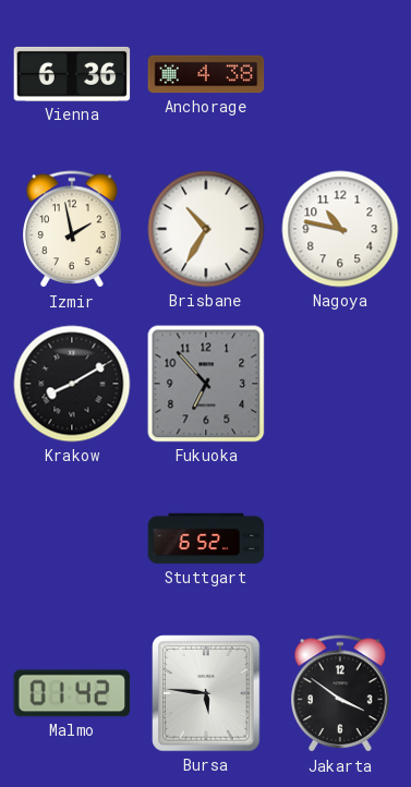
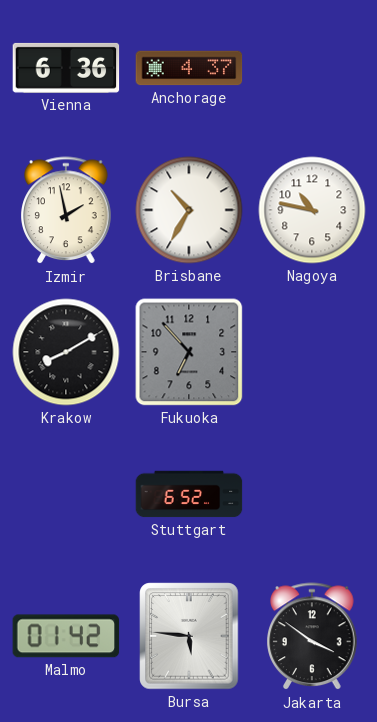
Anchorage: 4:38 -> 4:37 (189, 68)
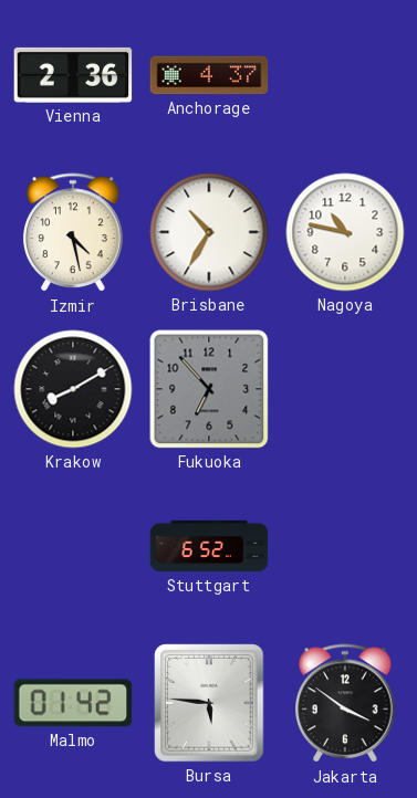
Vienna: 6:36 -> 2:36 (73, 75)
Izmir: 1:58 -> 4:28 (73, 233)
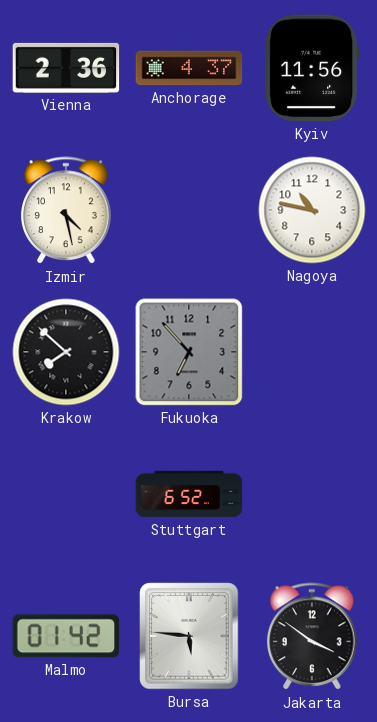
Kyiv: none -> 11:56 (312, 68)
Brisbane: 10:35 -> none (209, 232)
Krakow: 8:10 -> 7:52 (66, 352)
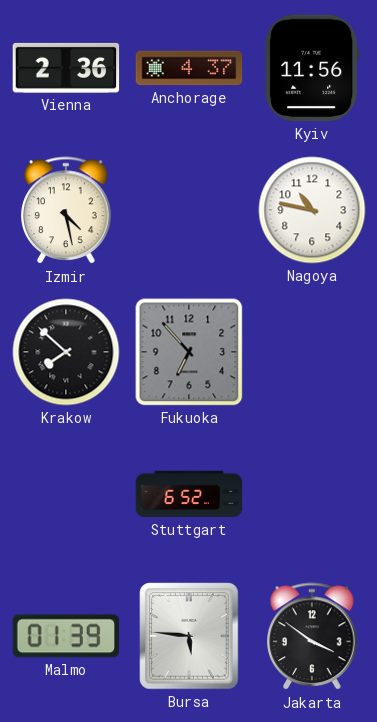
Malmo: 01:42 -> 01:39 (66, 636)
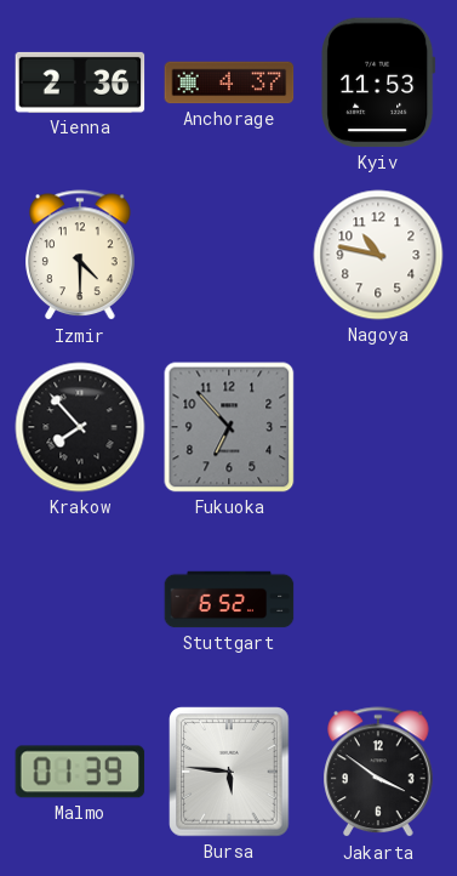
Kyiv: 11:56 -> 11:53 (378, 83)
Izmir: 4:28 -> 4:30 (80, 256)
Krakow: 7:52 -> 7:53 (80, 427)
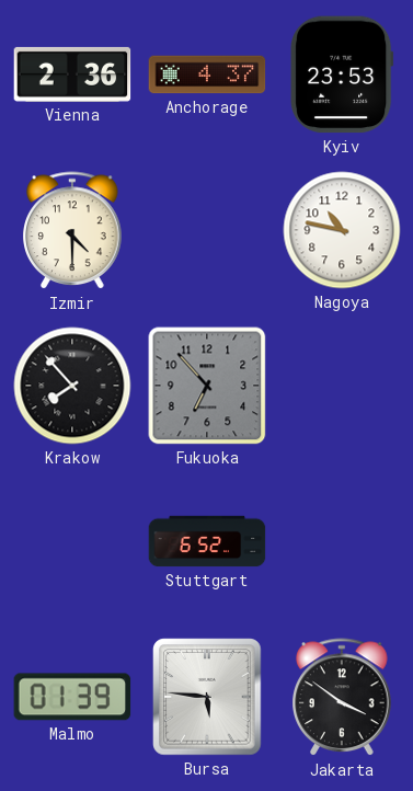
Kyiv: 11:53 -> 23:53 (342, 74)
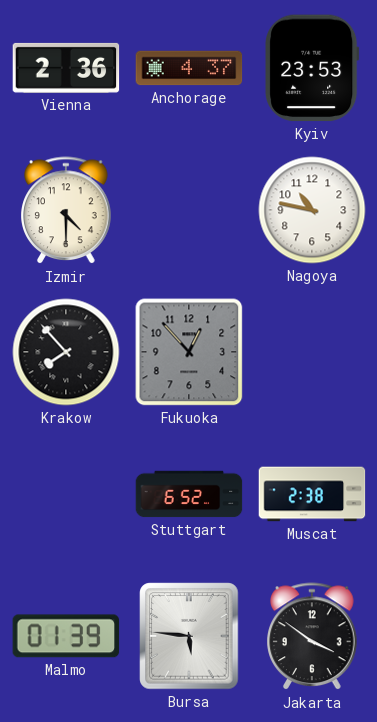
Fukuoka: 6:53 -> 12:53 (189, 352)
Muscat: none -> 2:38 (312, 494)
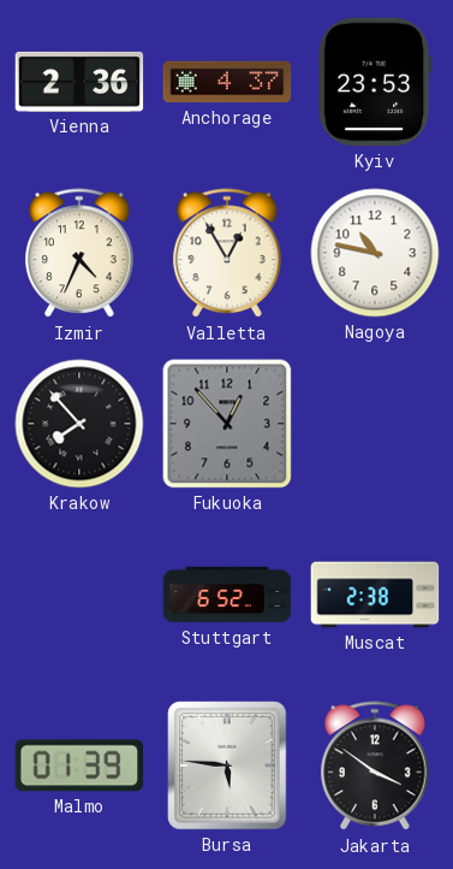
Izmir: 4:30 -> 4:34 (79, 254)
Valletta: none -> 12:55 (227, 254)
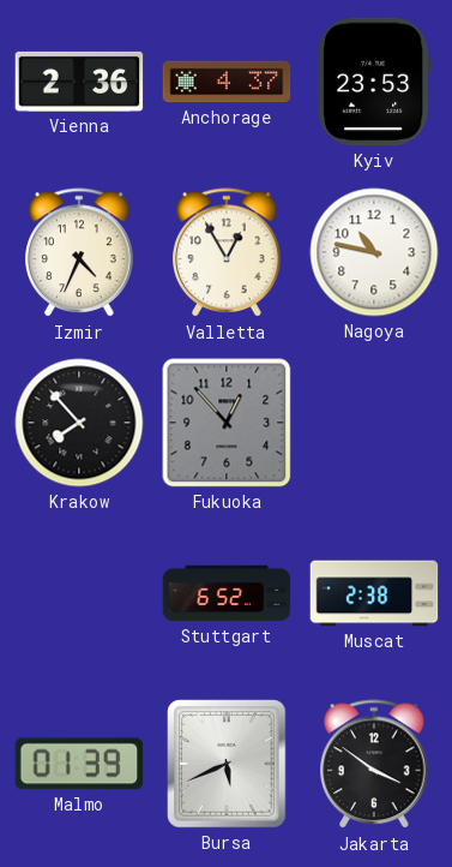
Bursa: 5:46 -> 5:41 (227, 764)
